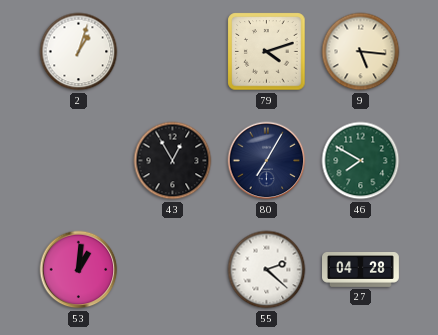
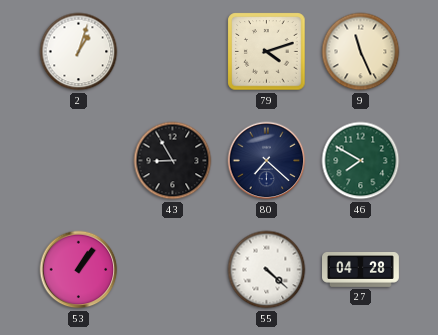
9: 5:16 -> 11:26 (361, 52)
43: 12:55 -> 8:55 (173, 161)
80: 7:05 -> 7:22 (267, 161)
53: 1:01 -> 1:06 (79, 270)
55: 2:22 -> 4:22 (267, 270)
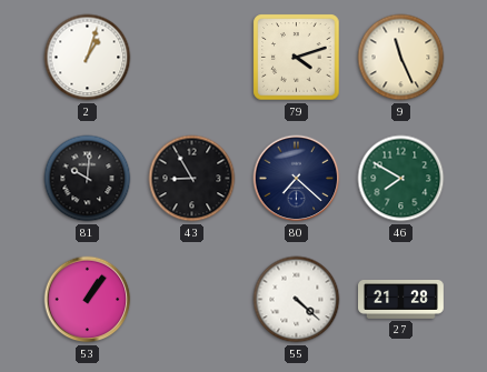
81: none -> 10:01 (88, 179)
27: 04:28 -> 21:28 (401, 300)
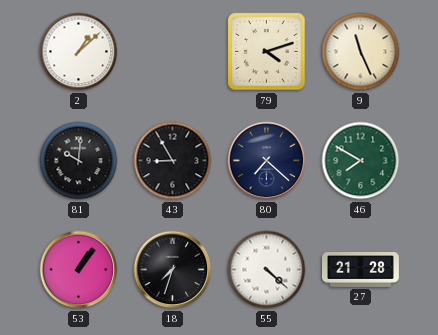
2: 1:03 -> 1:08 (79, 52)
18: none -> 7:33 (173, 270)
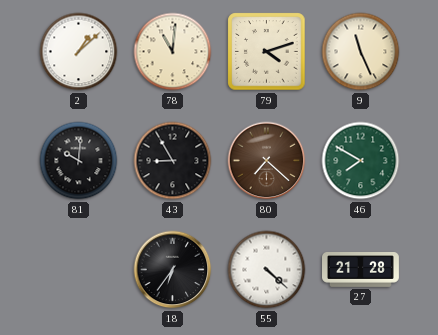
78: none -> 11:01 (173, 52)
80 dial: navy -> brown (267, 161)
53: 1:06 -> none (79, 270)
18: 7:33 -> 6:36 (173, 270)
